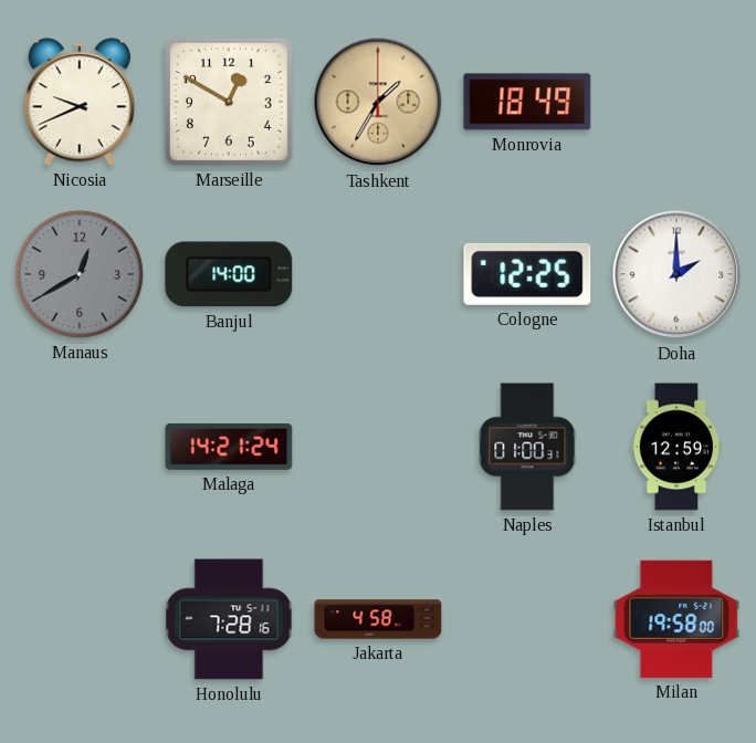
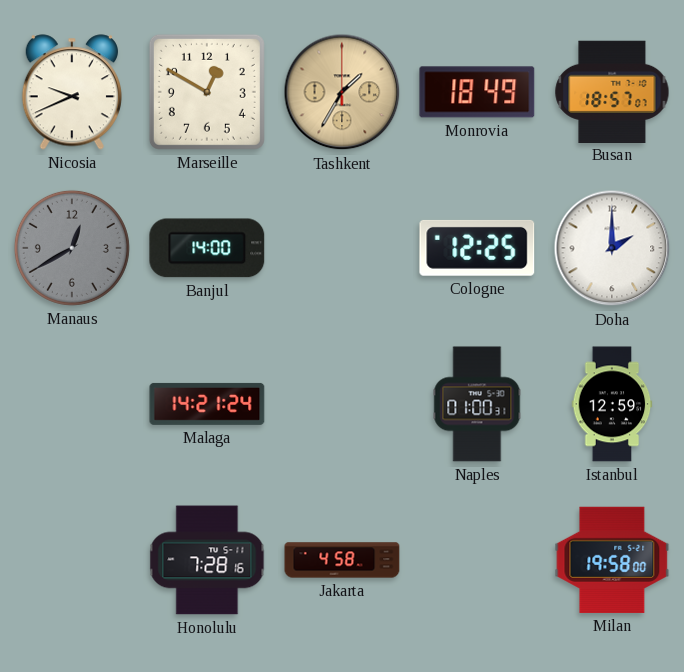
Busan: none -> 18:57 (612, 91)
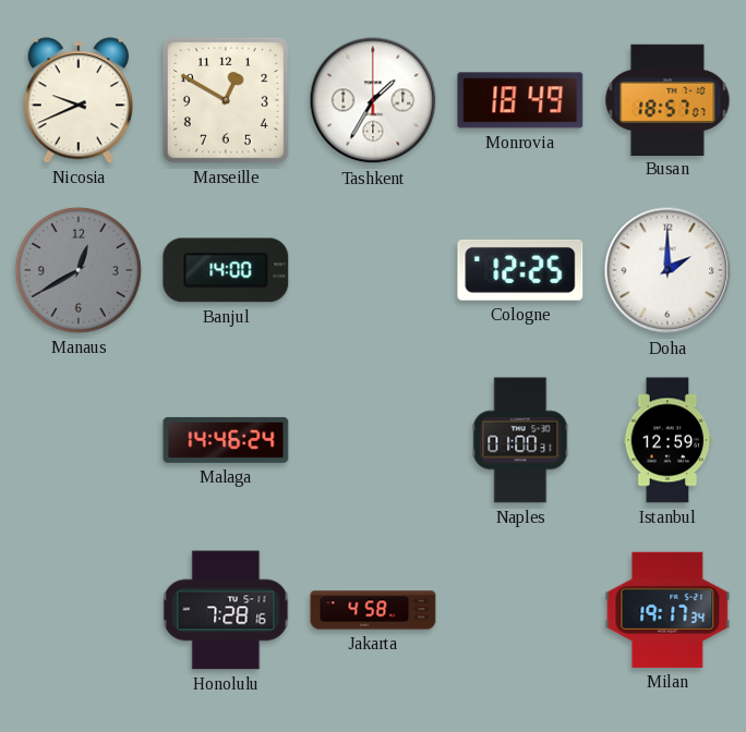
Tashkent dial: champagne -> white (373, 100)
Malaga: 14:21 -> 14:46 (226, 440)
Milan: 19:58 -> 19:17 (667, 610)
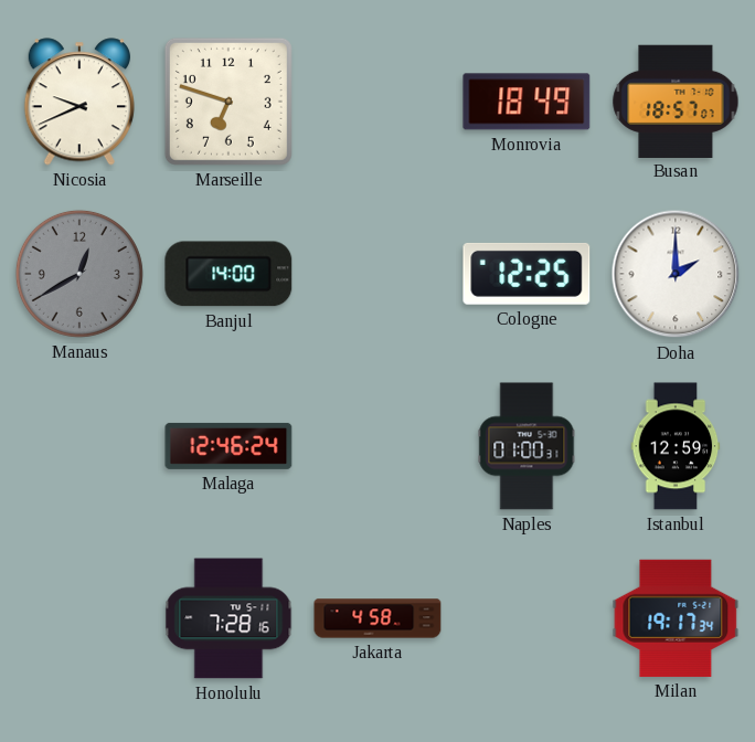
Marseille: 12:50 -> 6:48 (228, 102)
Tashkent: 1:35 -> none (373, 100)
Malaga: 14:46 -> 12:46 (228, 446)
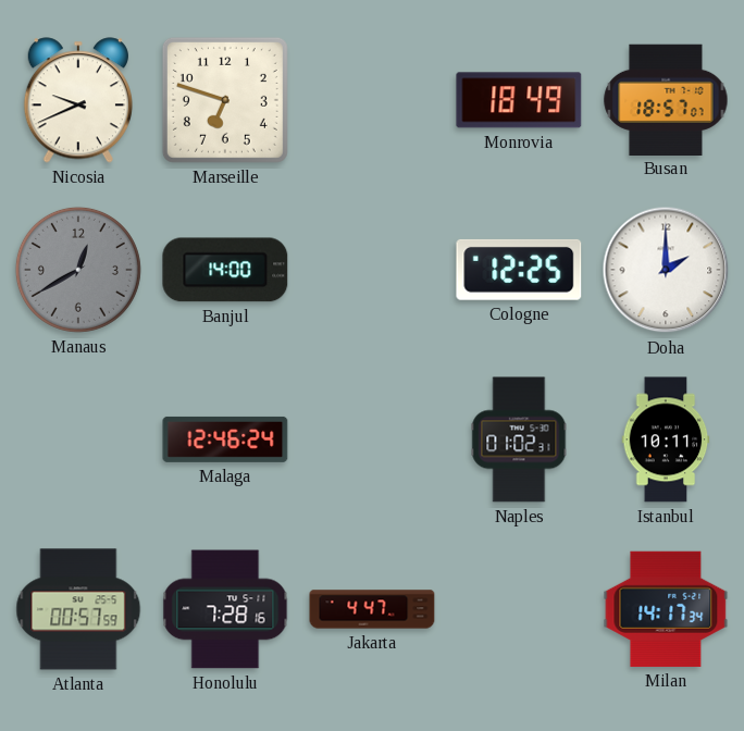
Naples: 01:00 -> 01:02 (519, 439)
Istanbul: 12:59 -> 10:11 (666, 439)
Atlanta: none -> 00:57 (78, 609)
Jakarta: 4:58 -> 4:47 (372, 609)
Milan: 19:17 -> 14:17 (666, 609)
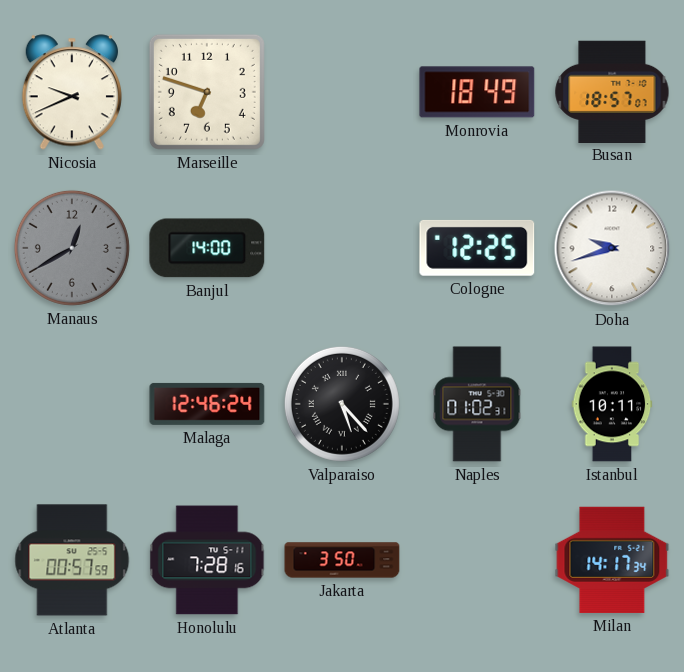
Doha: 2:00 -> 9:42 (612, 248)
Valparaiso: none -> 5:23 (342, 404)
Jakarta: 4:47 -> 3:50 (342, 560)
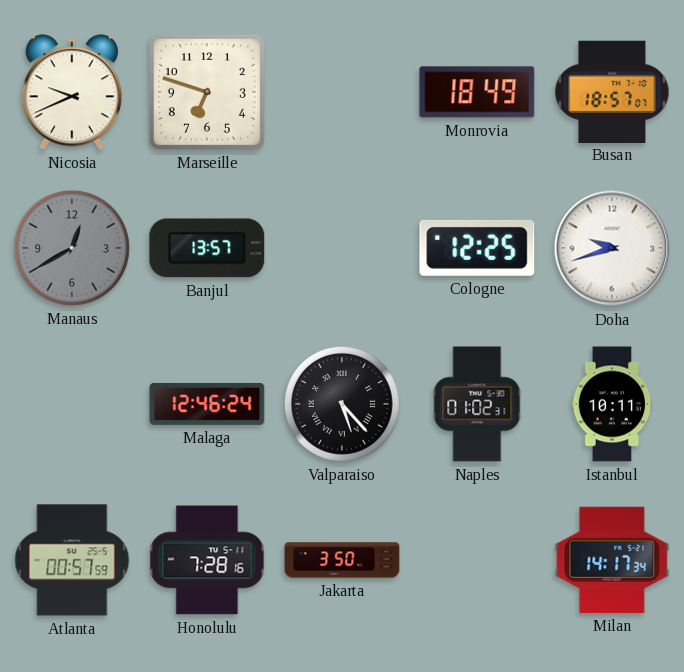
Banjul: 14:00 -> 13:57 (207, 248)
